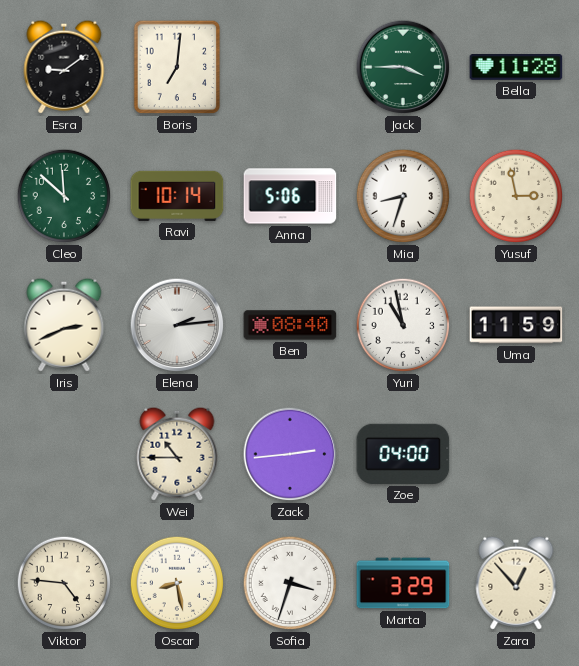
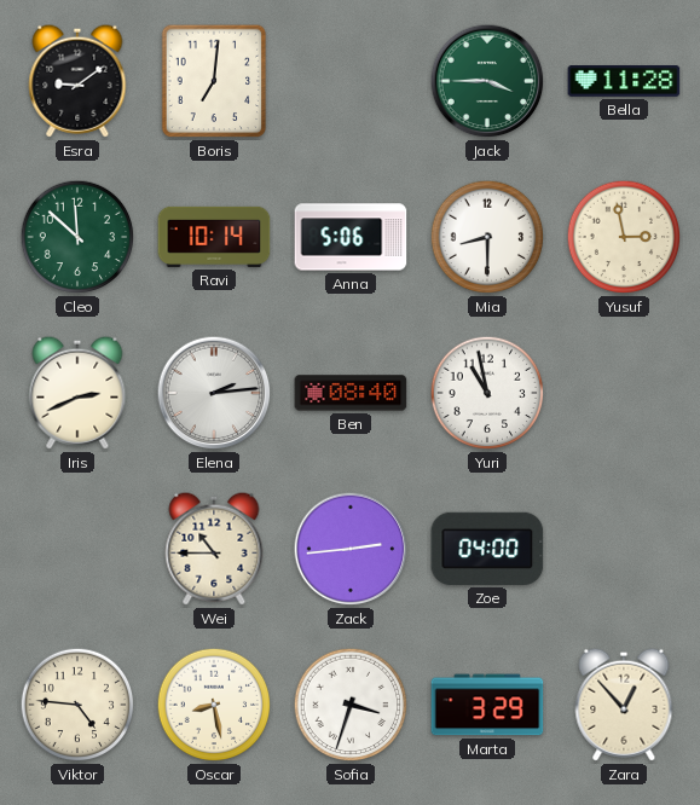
Mia: 8:33 -> 8:30 (487, 237)
Uma: 11:59 -> none (516, 325)
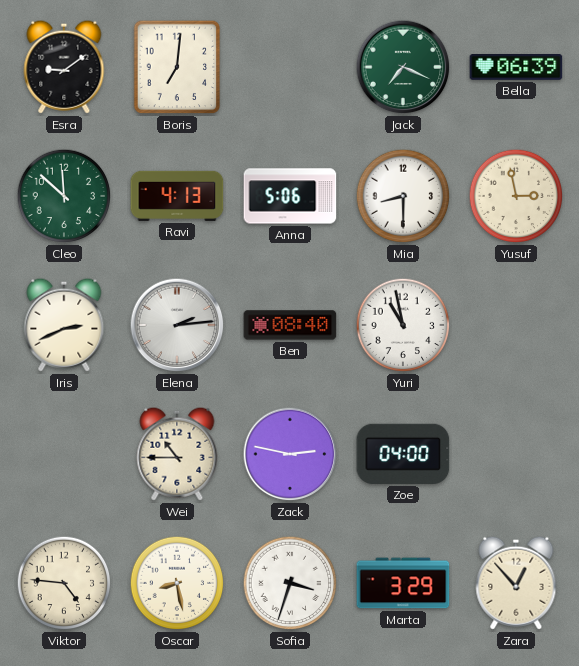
Jack: 3:45 -> 7:19 (403, 67)
Bella: 11:28 -> 06:39 (516, 68)
Ravi: 10:14 -> 4:13 (177, 196)
Zack: 2:44 -> 2:47 (290, 454)
